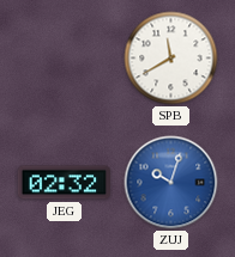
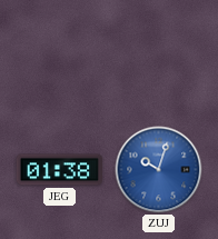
SPB: 11:40 -> none (171, 59)
JEG: 02:32 -> 01:38 (59, 170)
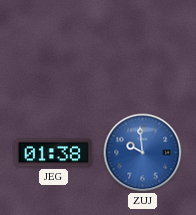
ZUJ: 10:03 -> 9:59 (143, 153)
